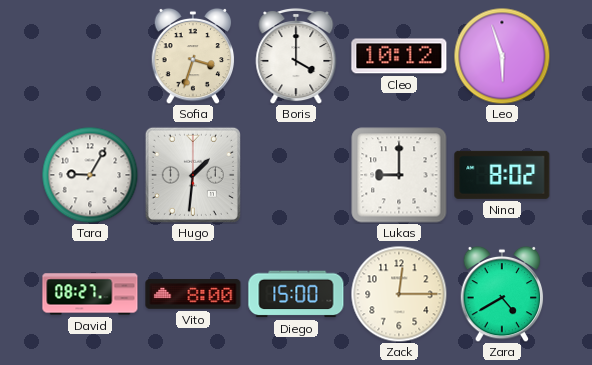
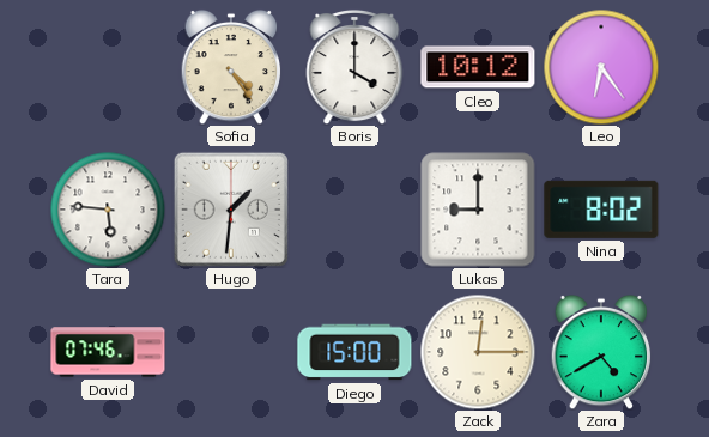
Sofia: 3:33 -> 4:24 (231, 67)
Leo: 5:57 -> 6:24 (601, 67)
Tara: 9:05 -> 5:46 (108, 210)
David: 08:27 -> 07:46 (108, 352)
Vito: 8:00 -> none (193, 294)
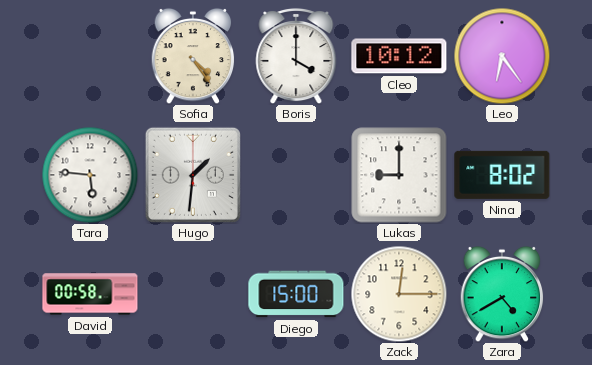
David: 07:46 -> 00:58 (90, 294)
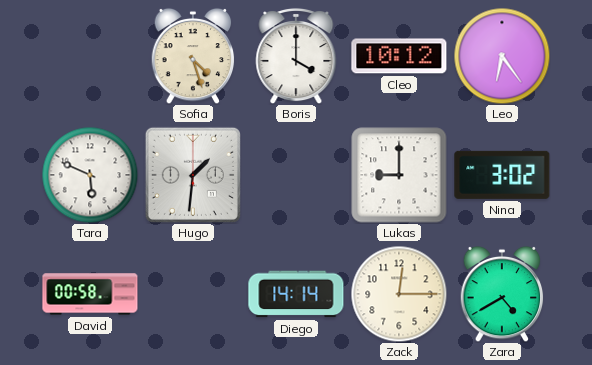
Sofia: 4:24 -> 4:27 (193, 56)
Tara: 5:46 -> 5:49 (90, 175)
Nina: 8:02 -> 3:02 (502, 175)
Diego: 15:00 -> 14:14 (296, 294)
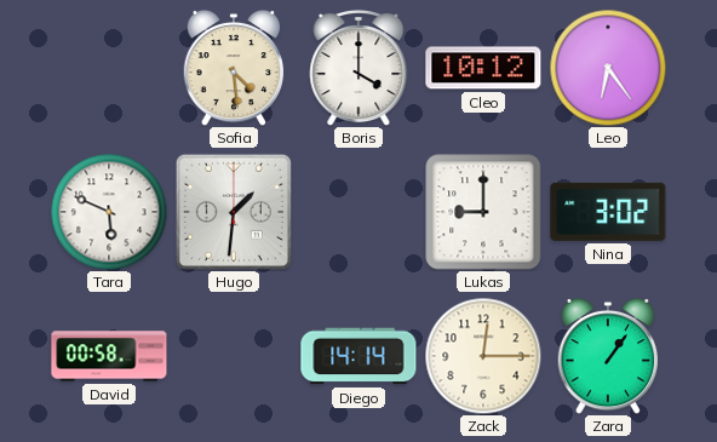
Sofia: 4:27 -> 4:29 (234, 68)
Zara: 4:40 -> 1:06 (608, 356)
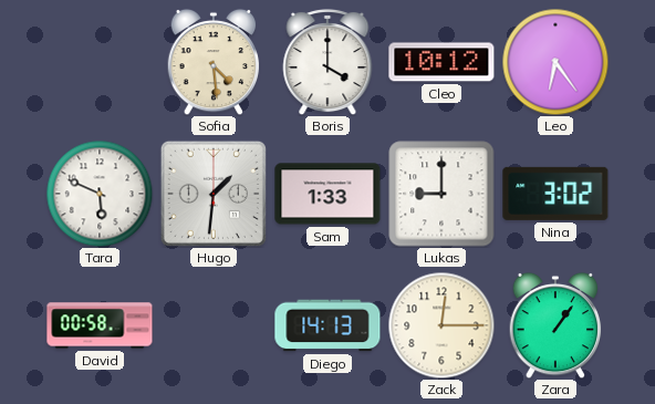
Sam: none -> 1:33 (327, 194)
Diego: 14:14 -> 14:13 (327, 325)
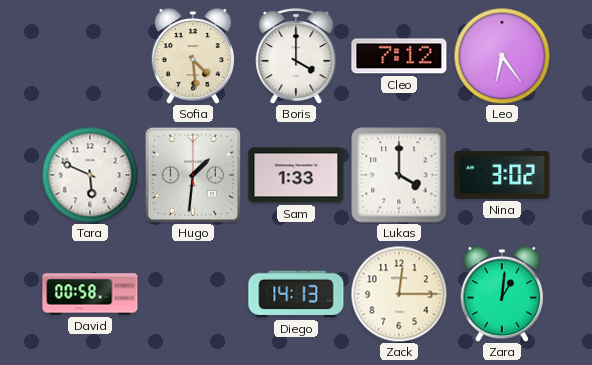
Cleo: 10:12 -> 7:12 (399, 56)
Lukas: 9:00 -> 4:00 (399, 175)
Zara: 1:06 -> 1:01 (502, 294)
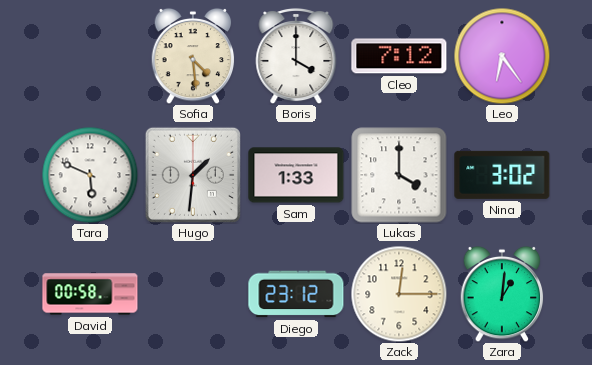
Diego: 14:13 -> 23:12 (296, 294)
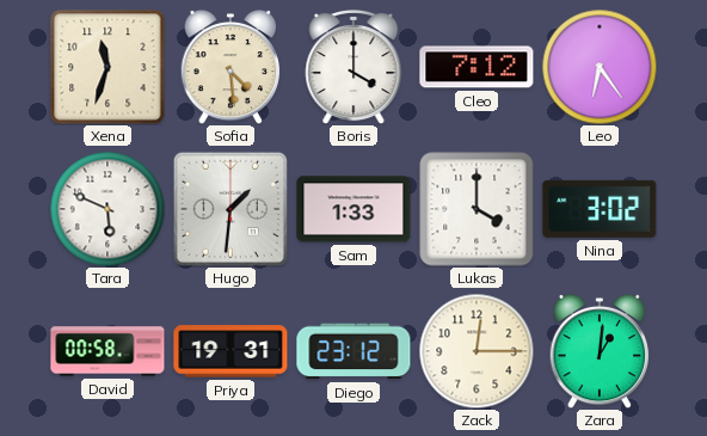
Xena: none -> 11:33 (107, 67)
Priya: none -> 19:31 (230, 351)
